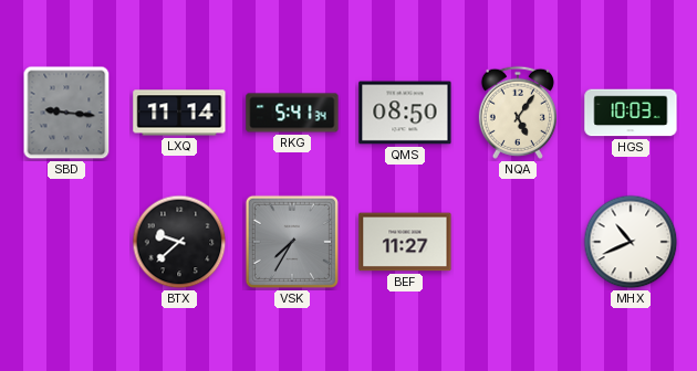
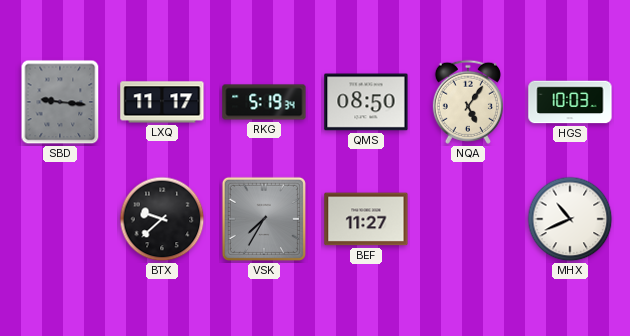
LXQ: 11:14 -> 11:17 (162, 102)
RKG: 5:41 -> 5:19 (264, 102)
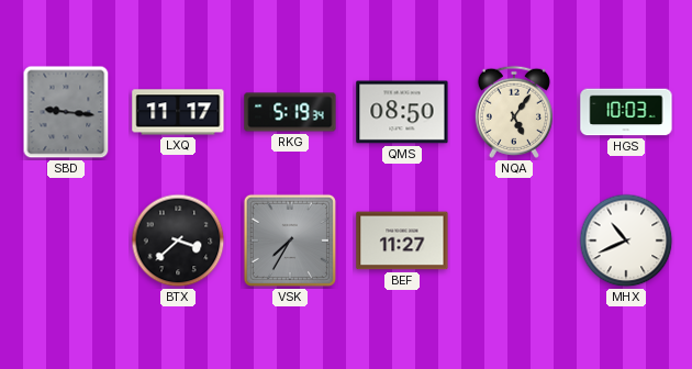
BTX: 9:38 -> 3:38 (178, 241)
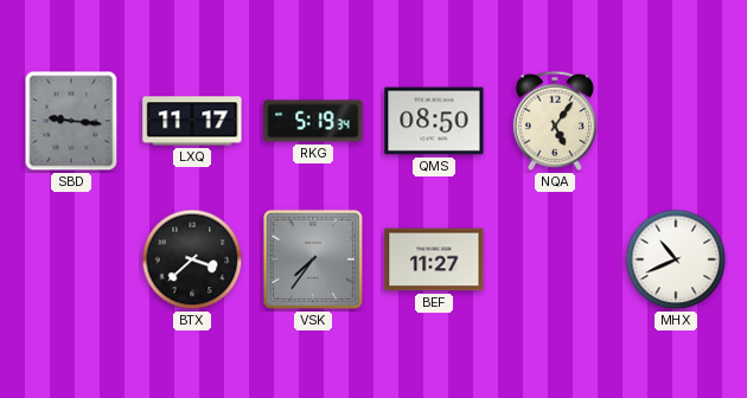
HGS: 10:03 -> none (626, 112)
VSK: 7:35 -> 7:36 (313, 259)
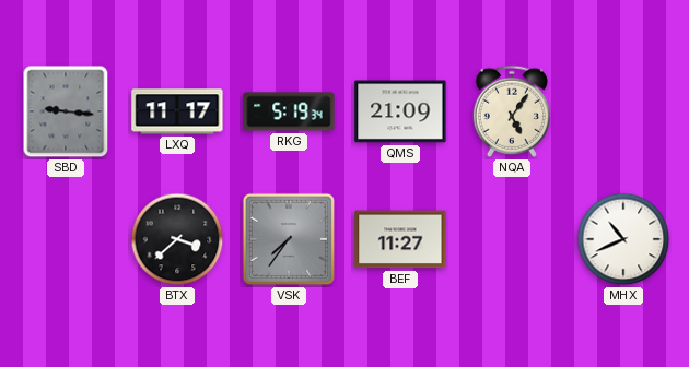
QMS: 08:50 -> 21:09 (400, 111)
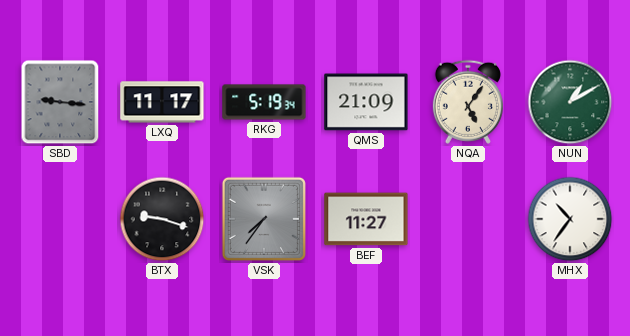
NUN: none -> 1:10 (570, 102)
BTX: 3:38 -> 9:18 (162, 219)
MHX: 10:41 -> 10:36 (570, 219)
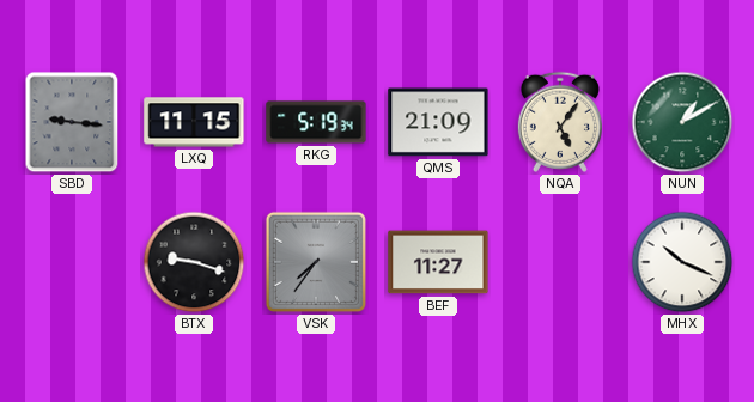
LXQ: 11:17 -> 11:15 (194, 122)
MHX: 10:36 -> 10:19 (682, 262)
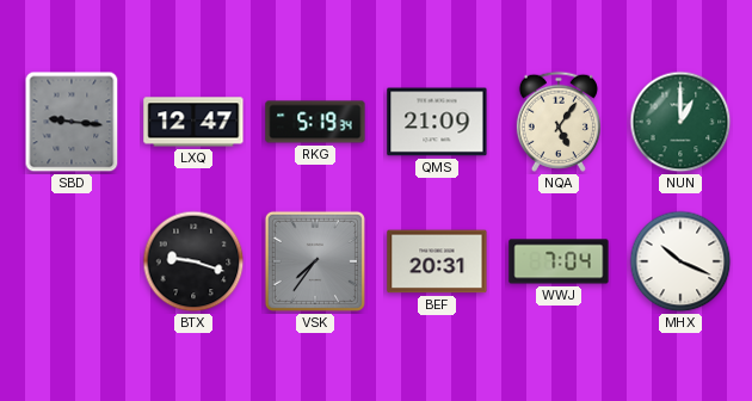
LXQ: 11:15 -> 12:47 (193, 122)
NUN: 1:10 -> 1:00 (680, 122)
BEF: 11:27 -> 20:31 (437, 261)
WWJ: none -> 7:04 (559, 261)
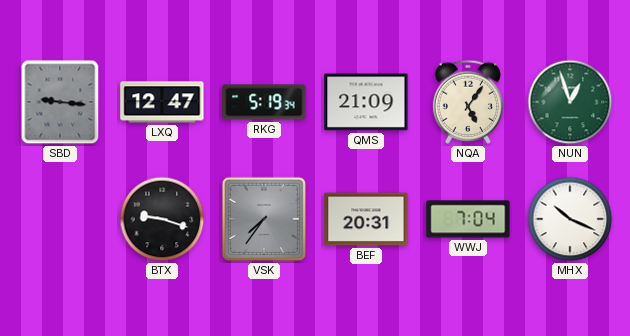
NUN: 1:00 -> 12:57 (570, 102)
